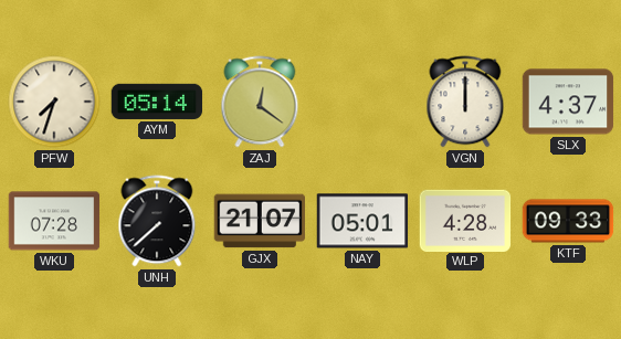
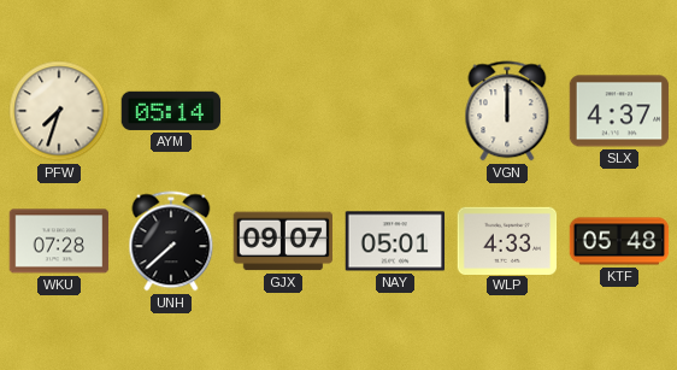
ZAJ: 12:21 -> none (260, 102)
GJX: 21:07 -> 09:07 (283, 241)
WLP: 4:28 -> 4:33 (507, 240)
KTF: 09:33 -> 05:48 (619, 241)
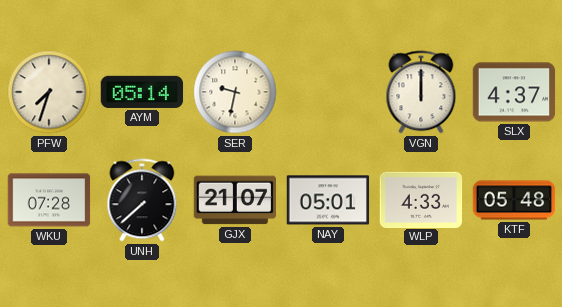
SER: none -> 9:32 (235, 92)
GJX: 09:07 -> 21:07 (235, 200)
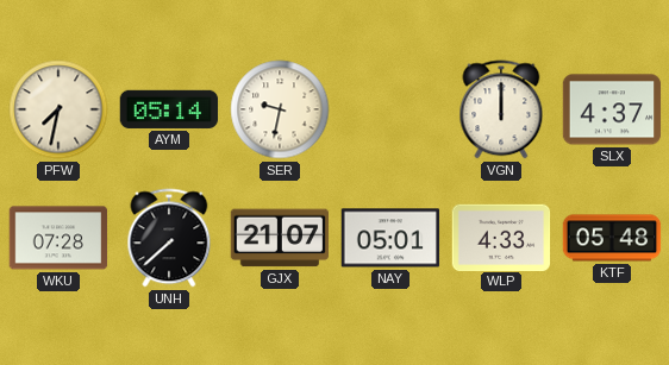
PFW: 7:33 -> 7:32 (58, 109)
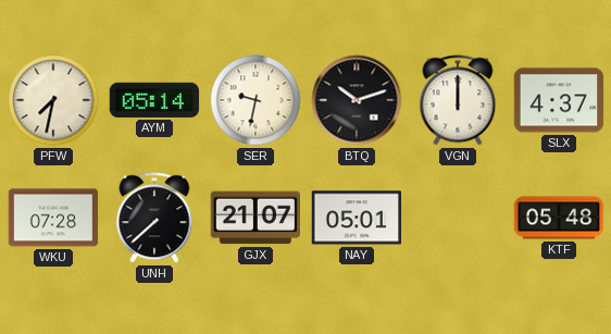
BTQ: none -> 10:12 (357, 100)
WLP: 4:33 -> none (501, 237)
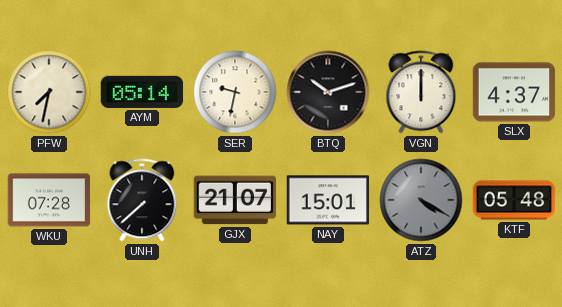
NAY: 05:01 -> 15:01 (328, 200)
ATZ: none -> 4:20 (421, 200)
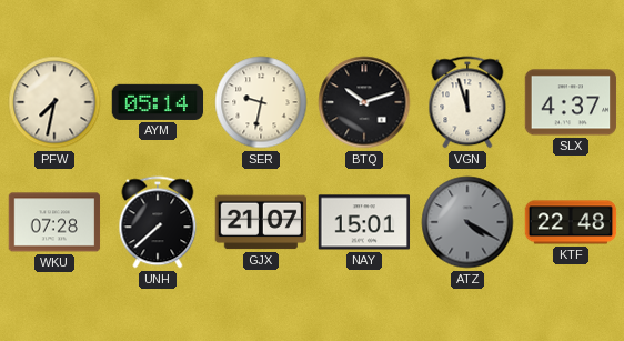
VGN: 12:00 -> 11:57 (467, 102)
KTF: 05:48 -> 22:48 (571, 222)
